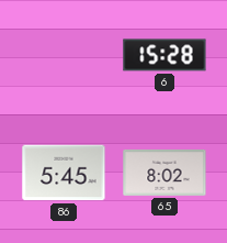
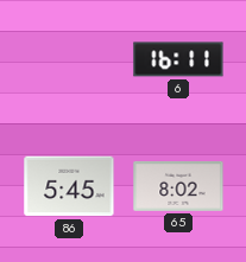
6: 15:28 -> 16:11 (178, 59)
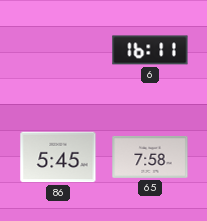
65: 8:02 -> 7:58 (150, 157)
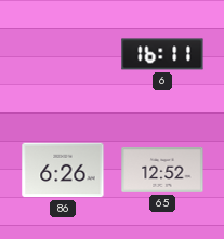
86: 5:45 -> 6:26 (63, 170)
65: 7:58 -> 12:52 (162, 170)
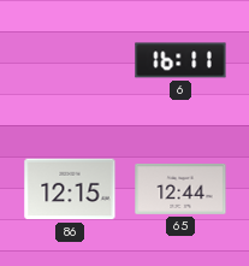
86: 6:26 -> 12:15 (70, 189)
65: 12:52 -> 12:44 (180, 189)
